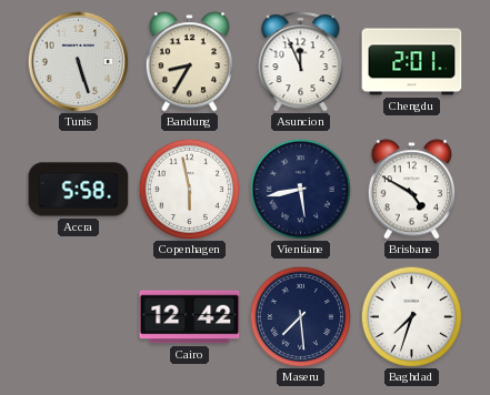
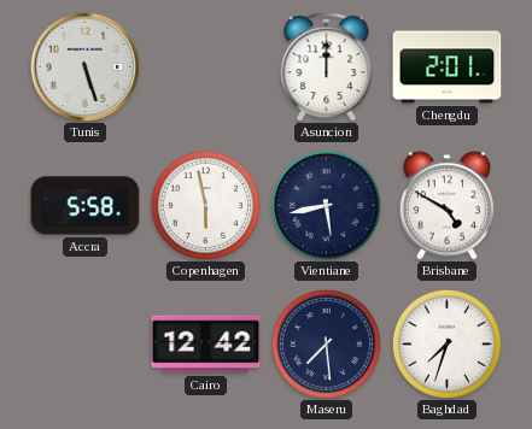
Bandung: 8:35 -> none (189, 62)
Asuncion: 11:56 -> 12:00 (327, 67)
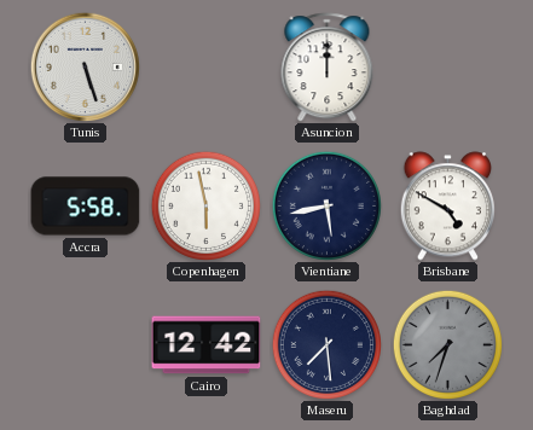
Chengdu: 2:01 -> none (448, 67)
Baghdad dial: white -> grey (447, 344)
